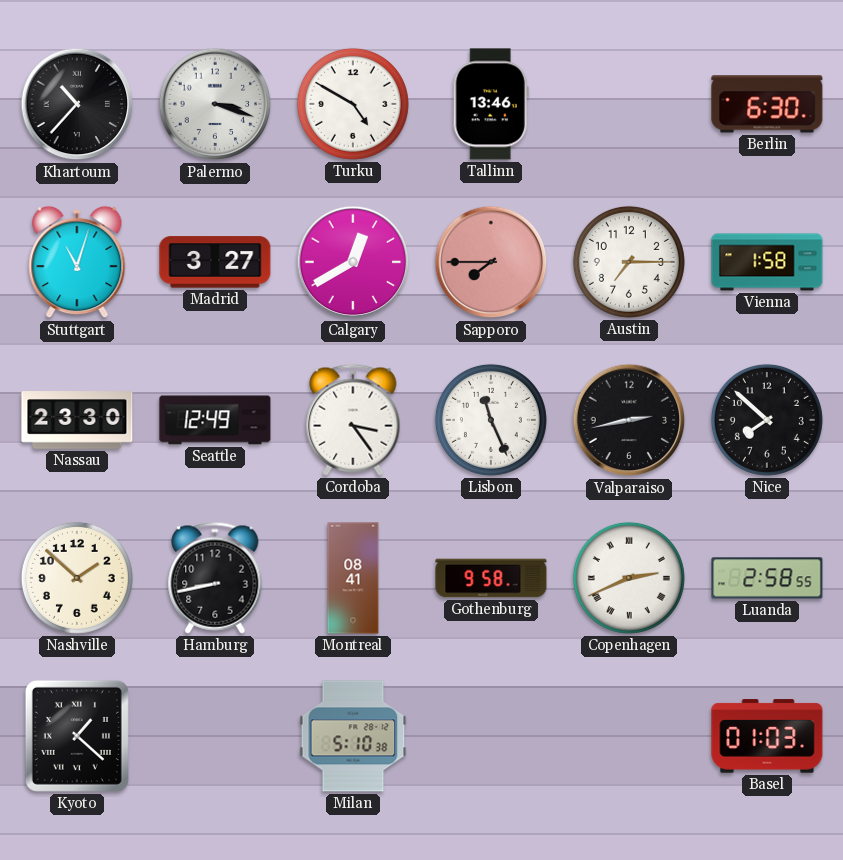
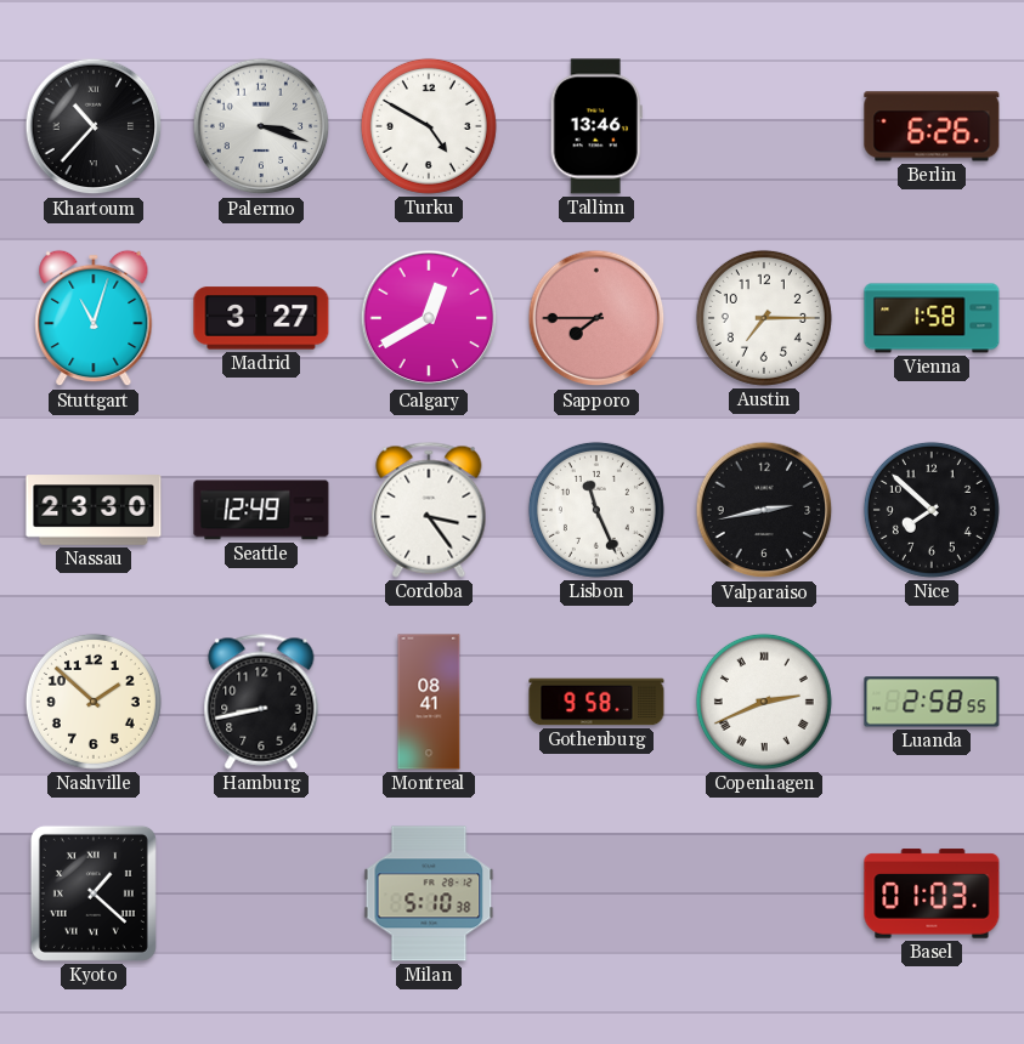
Berlin: 6:30 -> 6:26 (932, 126)
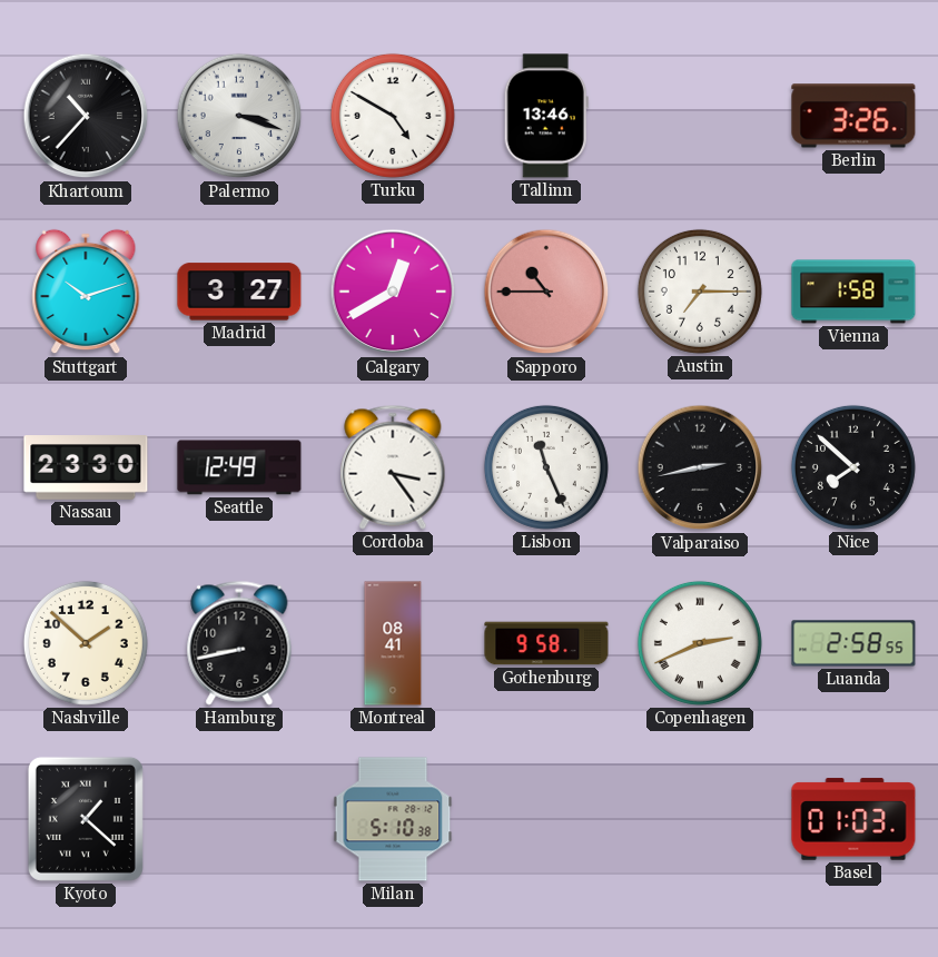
Berlin: 6:26 -> 3:26 (853, 116)
Stuttgart: 11:03 -> 10:12 (86, 292)
Sapporo: 7:45 -> 10:45 (546, 292)
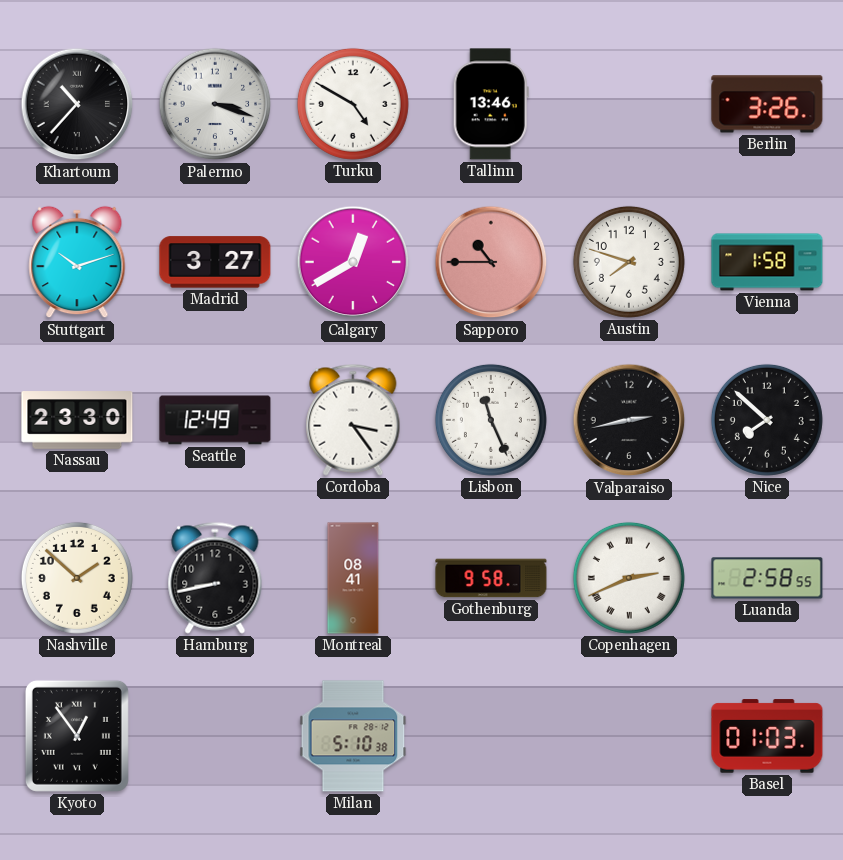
Austin: 7:15 -> 7:48 (629, 262)
Kyoto: 1:22 -> 12:54 (77, 736)
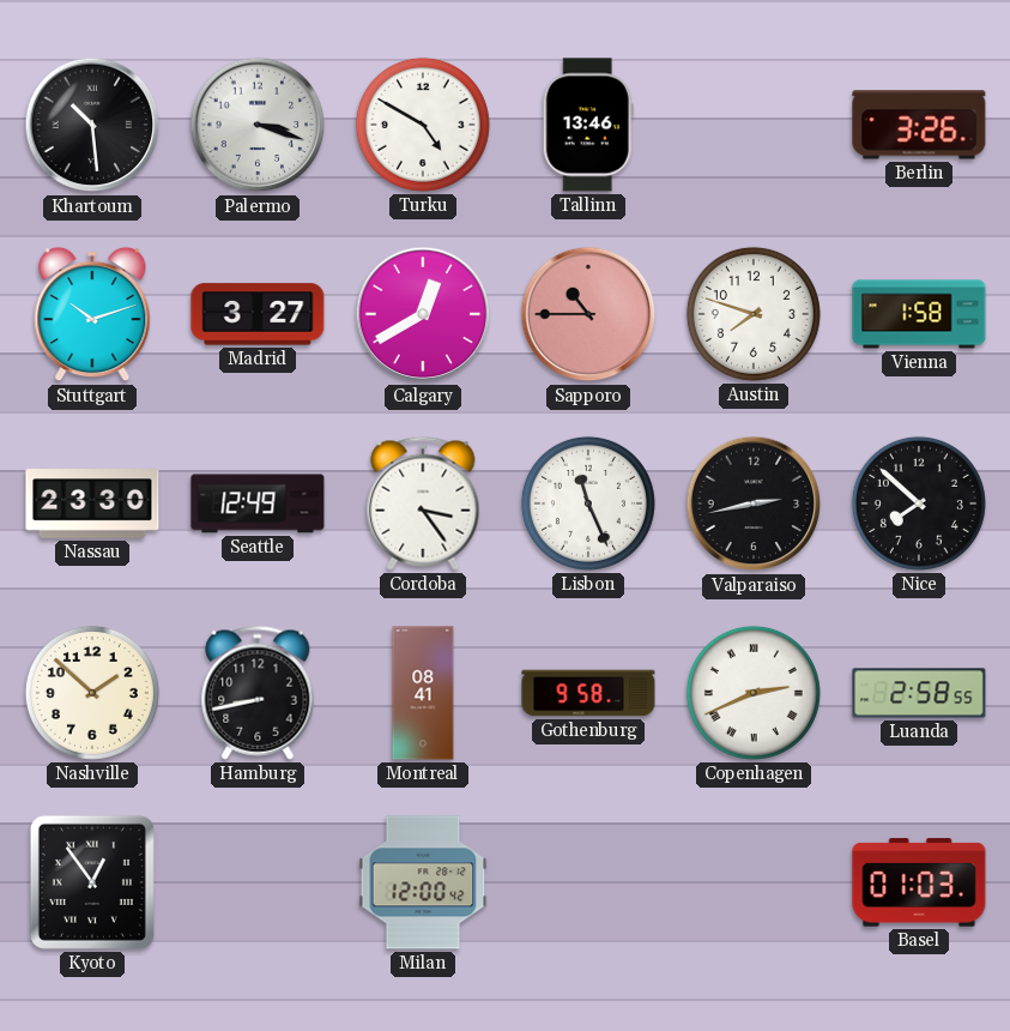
Khartoum: 10:37 -> 10:29 (92, 125)
Milan: 5:10 -> 12:00 (423, 882)
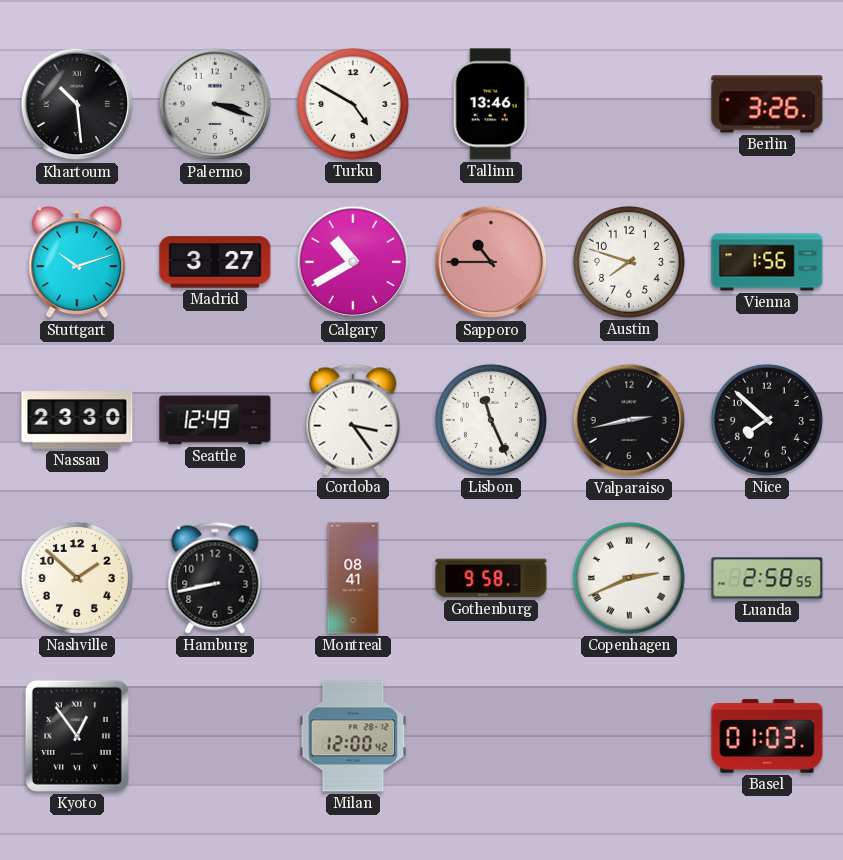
Calgary: 12:40 -> 10:40 (353, 262)
Vienna: 1:58 -> 1:56 (767, 262)
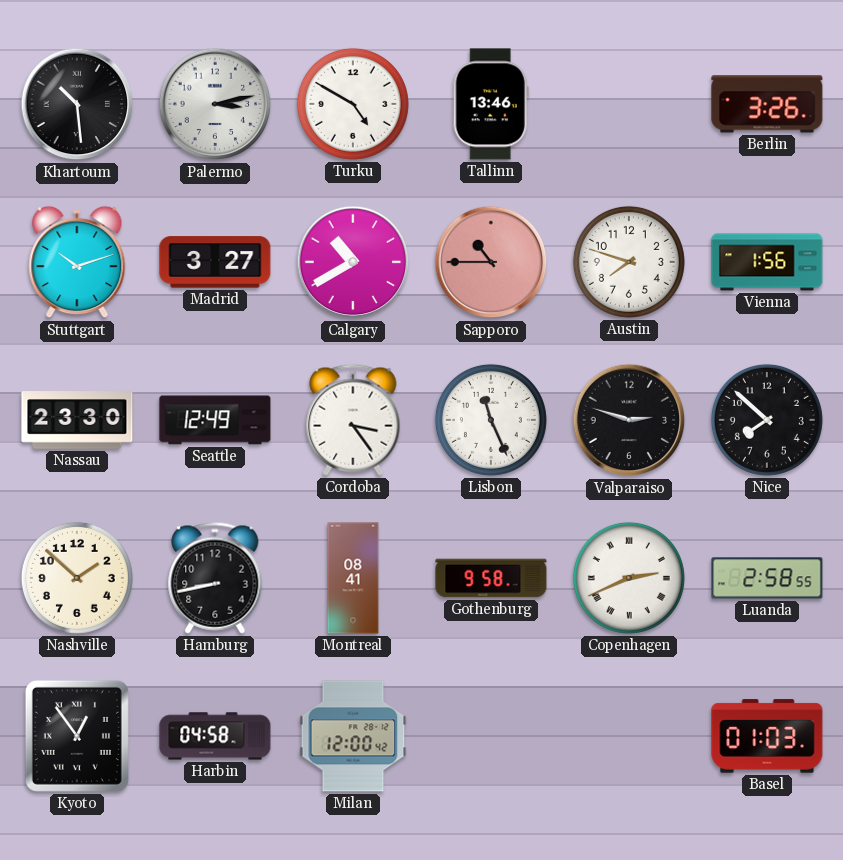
Palermo: 3:18 -> 3:13 (215, 104)
Valparaiso: 2:43 -> 2:48 (629, 420)
Harbin: none -> 04:58 (215, 736)
